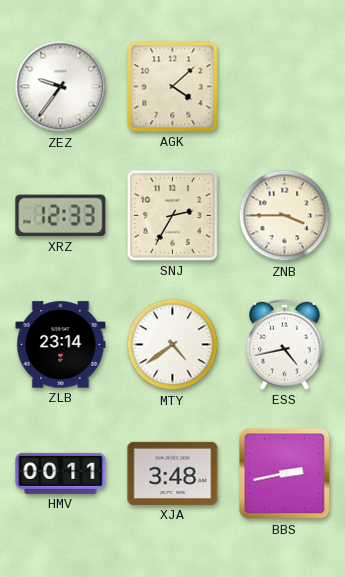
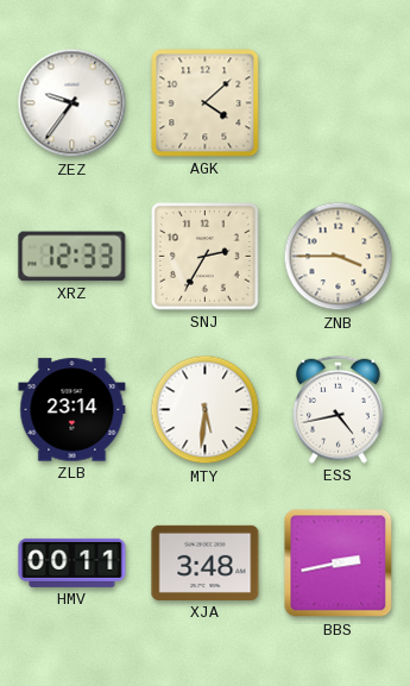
MTY: 4:39 -> 5:31 (206, 410)
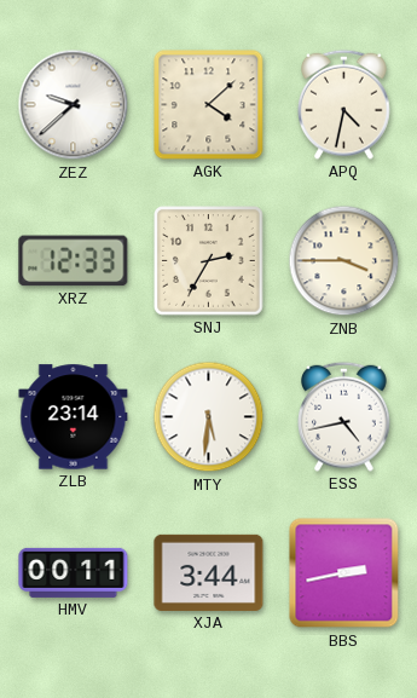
ZEZ: 9:36 -> 9:38 (74, 105)
APQ: none -> 4:32 (344, 104)
XJA: 3:48 -> 3:44 (209, 572)
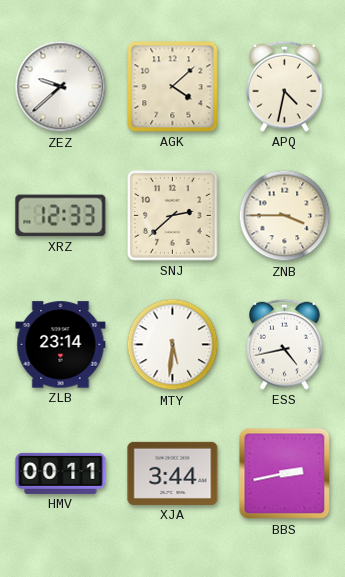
SNJ: 2:35 -> 2:38 (173, 216)
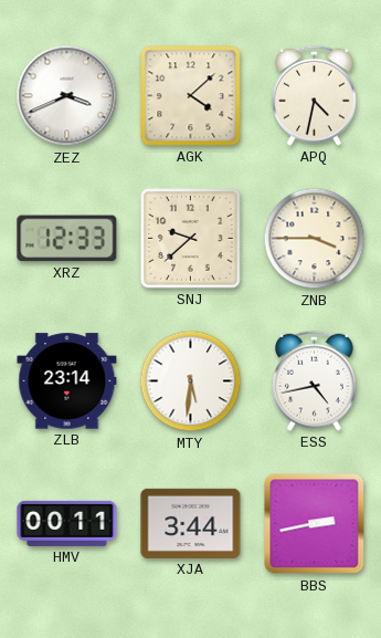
ZEZ: 9:38 -> 3:41 (67, 96)
SNJ: 2:38 -> 9:38 (191, 239)
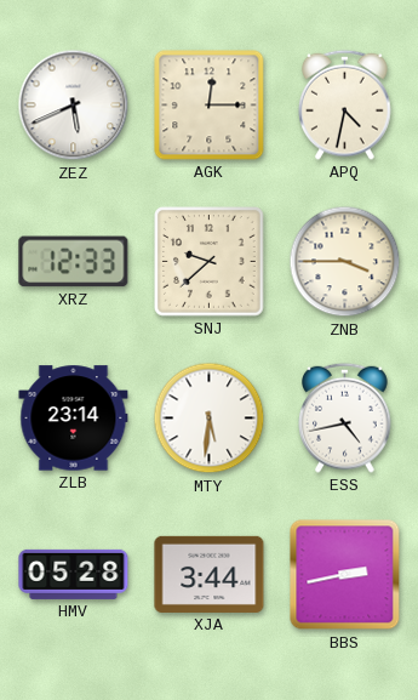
ZEZ: 3:41 -> 5:41 (74, 106)
AGK: 4:08 -> 12:15 (210, 106)
HMV: 00:11 -> 05:28 (74, 574)
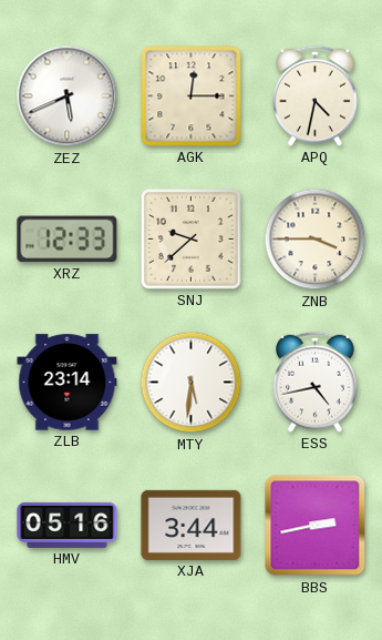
HMV: 05:28 -> 05:16 (68, 525)
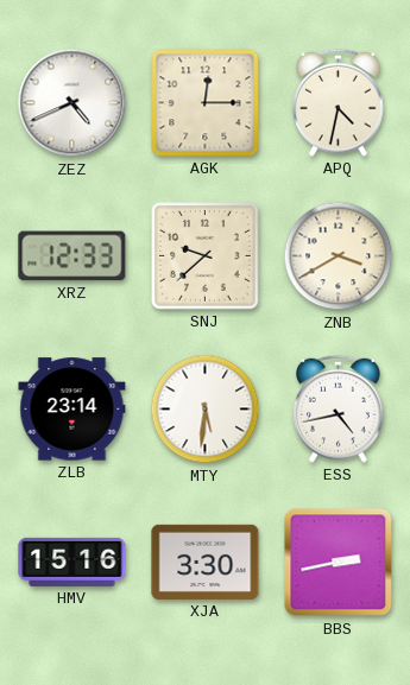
ZEZ: 5:41 -> 4:41 (72, 103)
ZNB: 3:45 -> 3:40 (339, 256)
HMV: 05:16 -> 15:16 (72, 562)
XJA: 3:44 -> 3:30 (206, 562)
